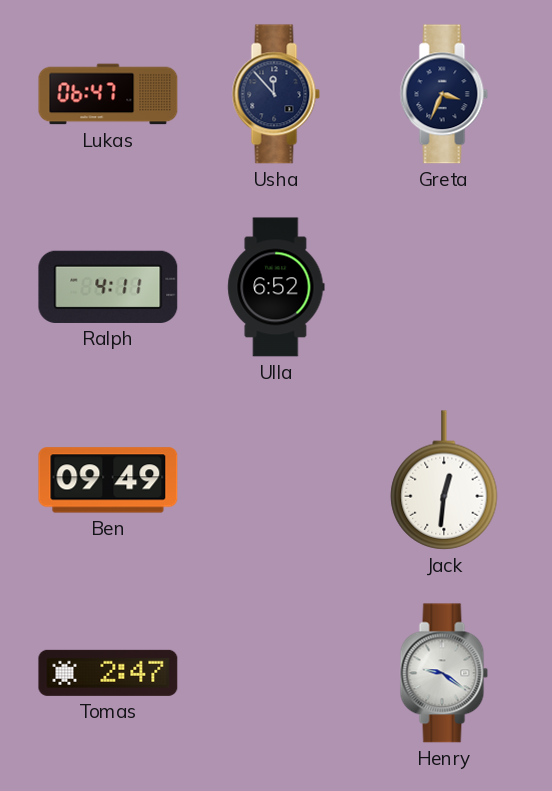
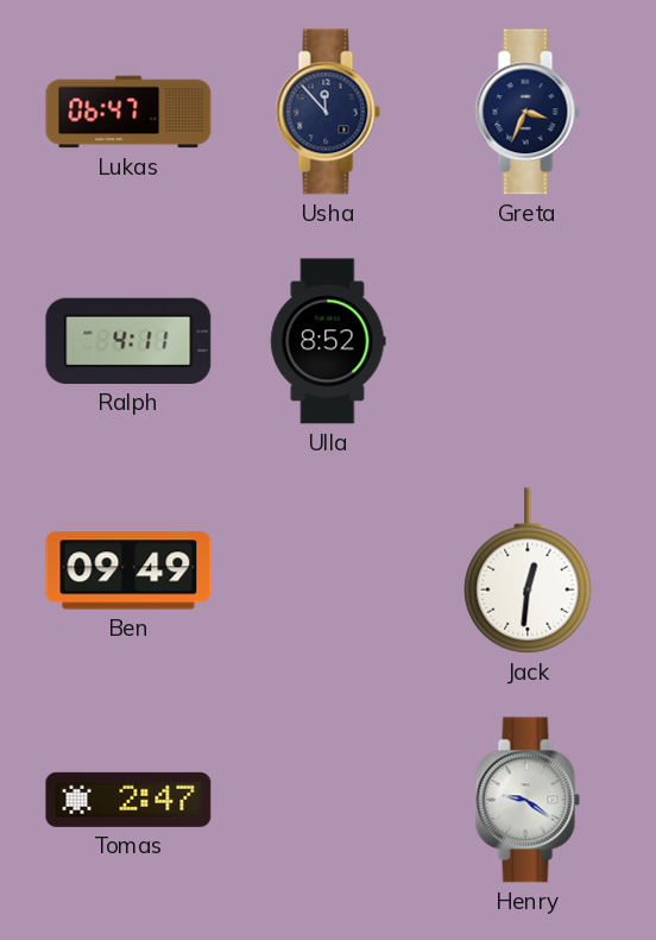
Ulla: 6:52 -> 8:52 (328, 341)
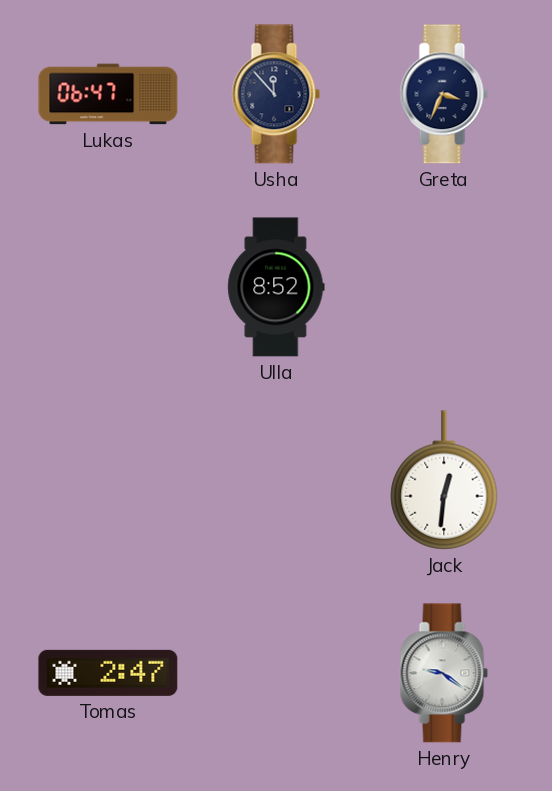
Ralph: 4:11 -> none (128, 341)
Ben: 09:49 -> none (128, 570)
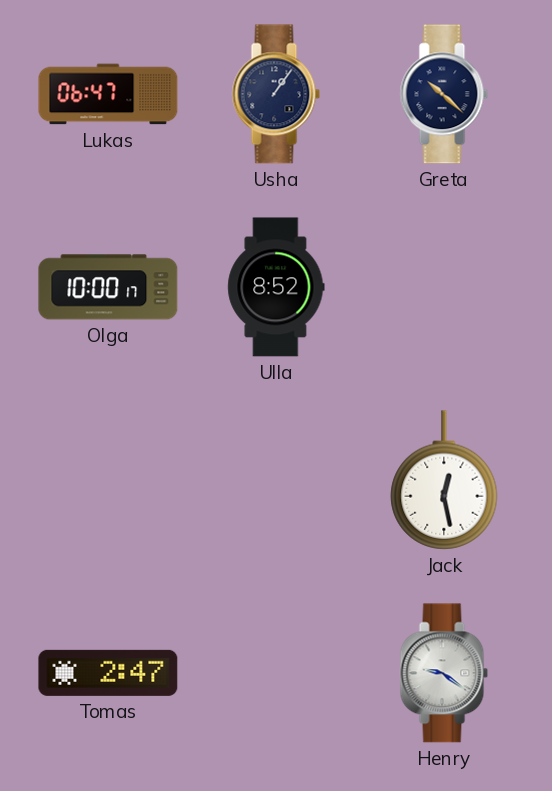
Usha: 11:53 -> 1:06 (276, 94)
Greta: 3:34 -> 10:22 (444, 94)
Olga: none -> 10:00 (108, 287)
Jack: 12:31 -> 12:28 (444, 480)
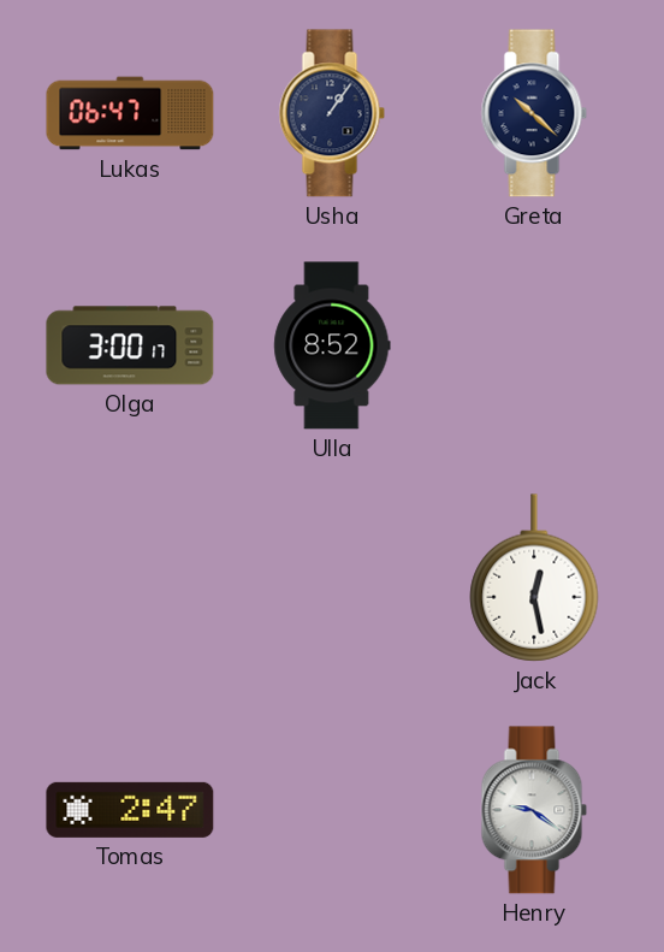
Olga: 10:00 -> 3:00 (130, 345)
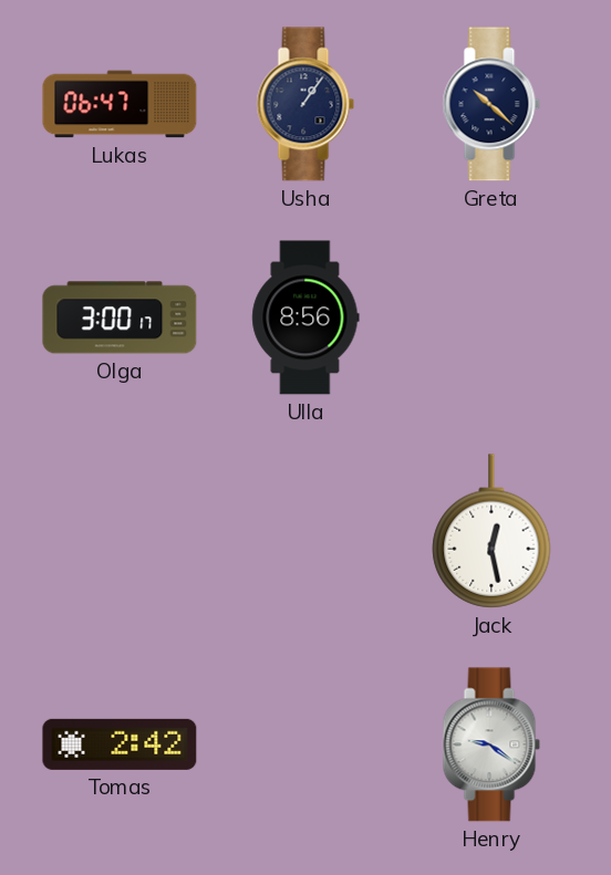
Ulla: 8:52 -> 8:56 (305, 317)
Tomas: 2:47 -> 2:42 (120, 744)
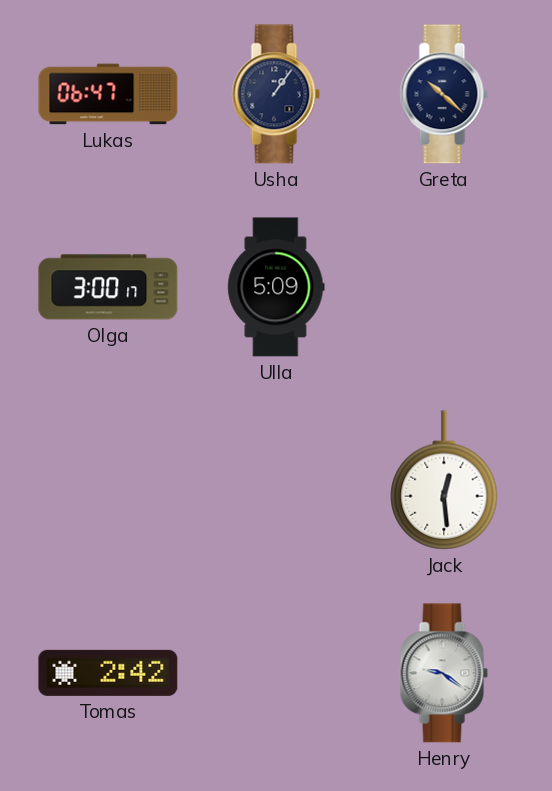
Ulla: 8:56 -> 5:09 (276, 287)
Jack: 12:28 -> 12:29 (444, 480)
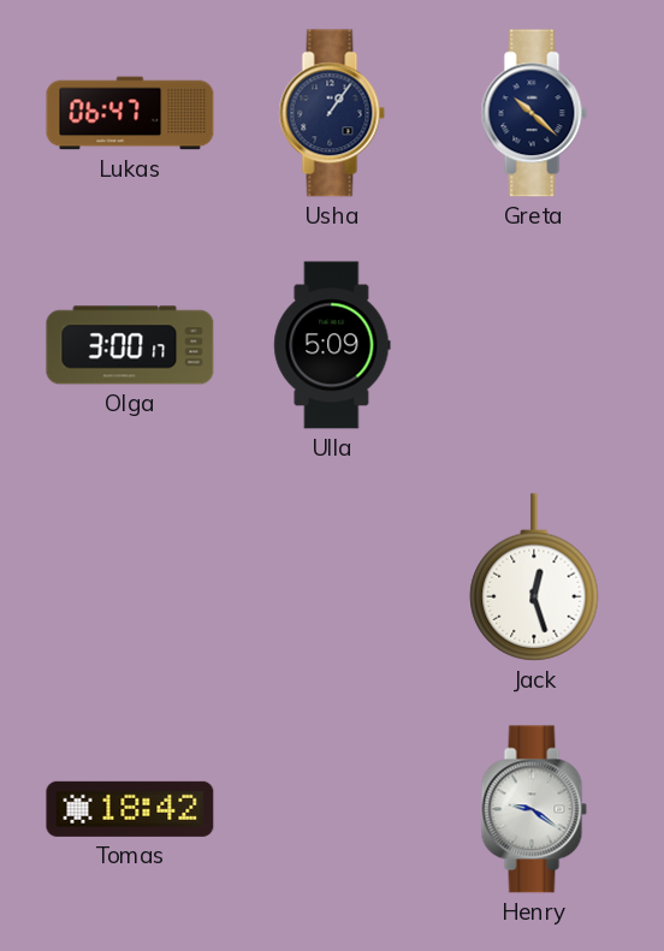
Jack: 12:29 -> 12:27 (534, 577)
Tomas: 2:42 -> 18:42 (130, 809)
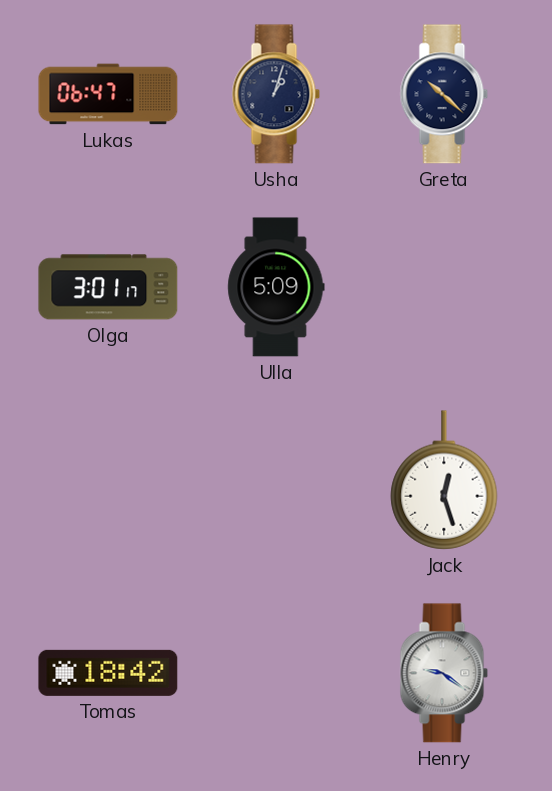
Usha: 1:06 -> 1:03 (276, 94)
Olga: 3:00 -> 3:01 (108, 287)
